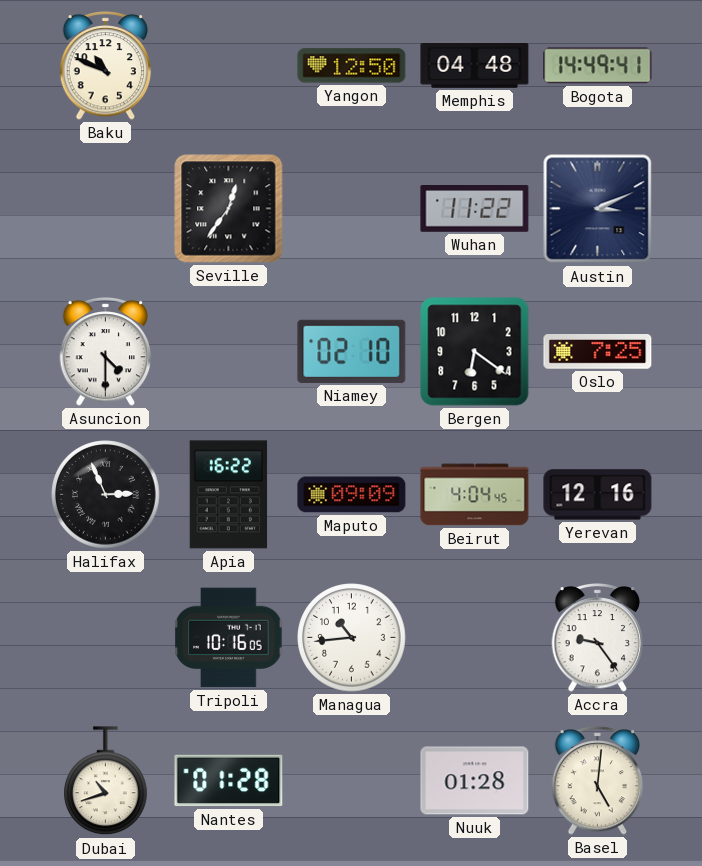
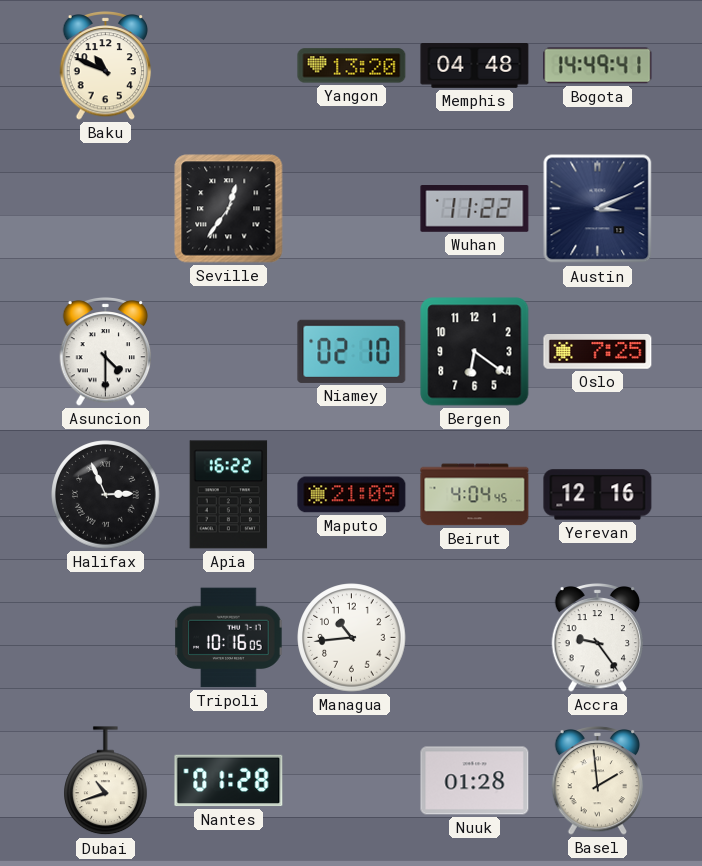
Yangon: 12:50 -> 13:20 (352, 66)
Maputo: 09:09 -> 21:09 (352, 495)
Basel: 5:01 -> 1:59 (598, 781)
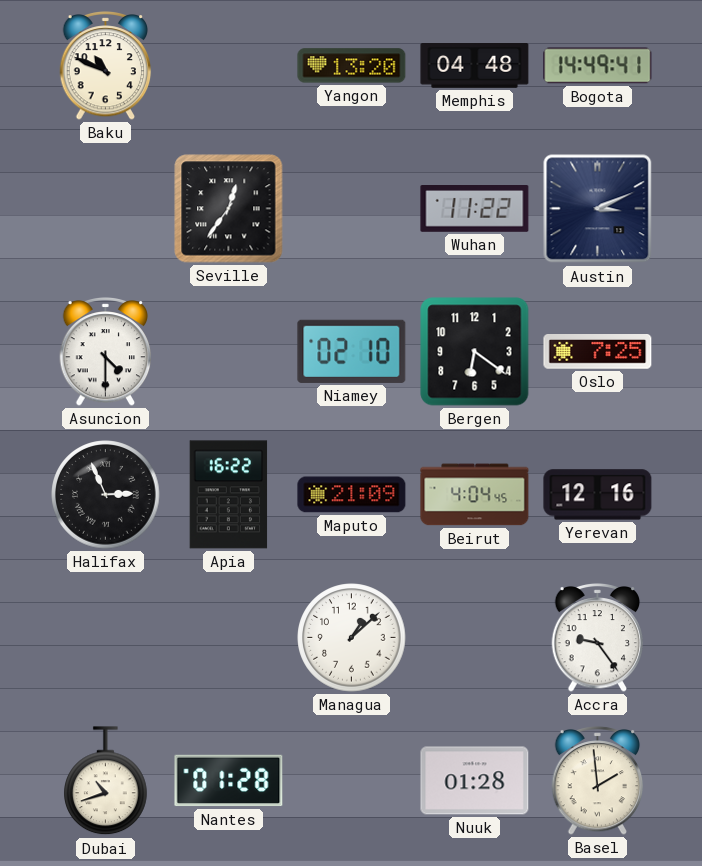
Tripoli: 10:16 -> none (229, 638)
Managua: 10:44 -> 1:08 (352, 638)
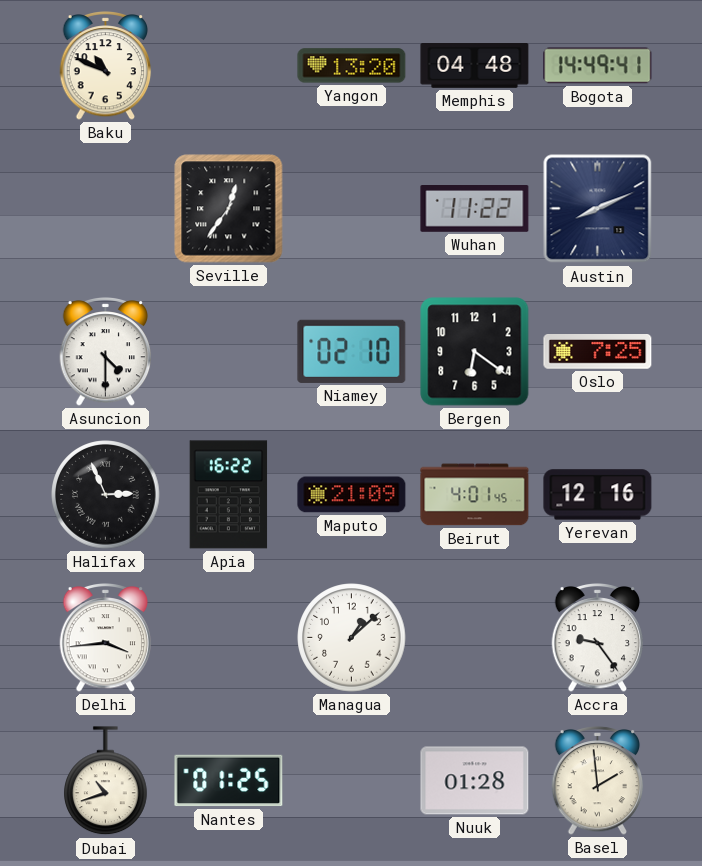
Austin: 3:11 -> 8:11 (598, 209)
Beirut: 4:04 -> 4:01 (475, 495)
Delhi: none -> 3:44 (106, 638)
Nantes: 01:28 -> 01:25 (229, 781)
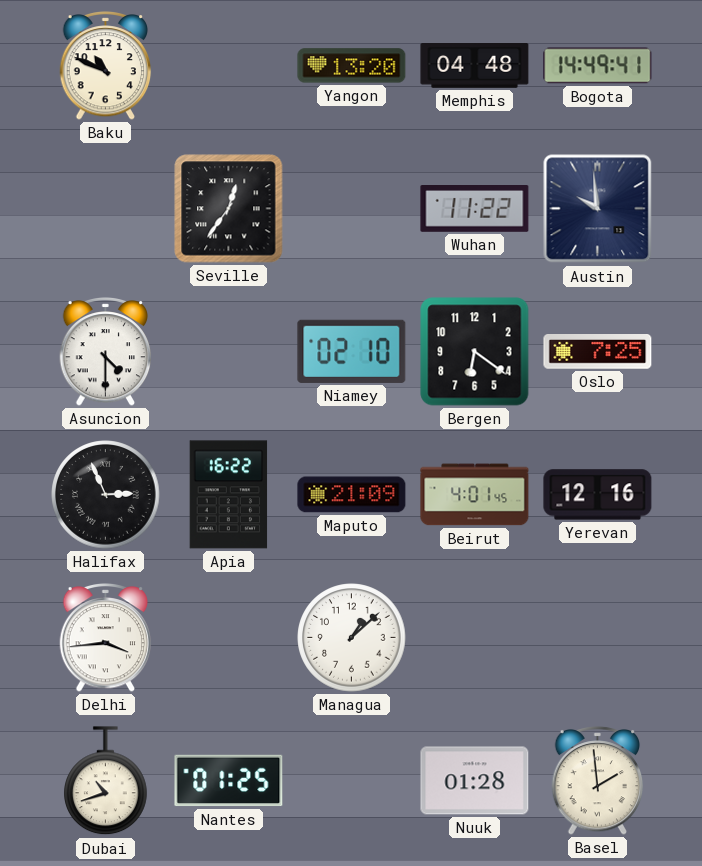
Austin: 8:11 -> 9:59 (598, 209)
Accra: 9:24 -> none (598, 638)
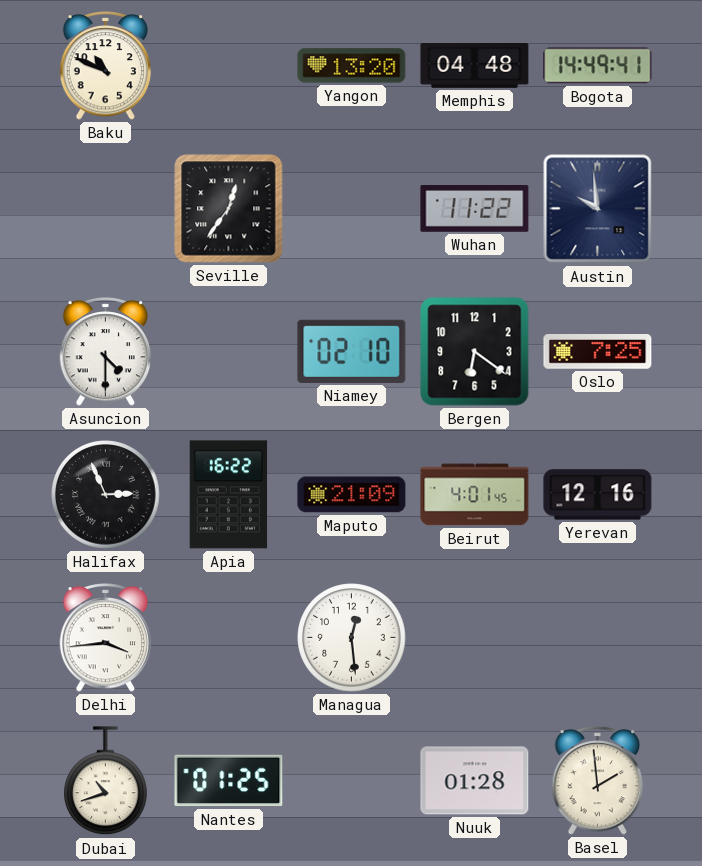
Managua: 1:08 -> 12:29 (352, 638)
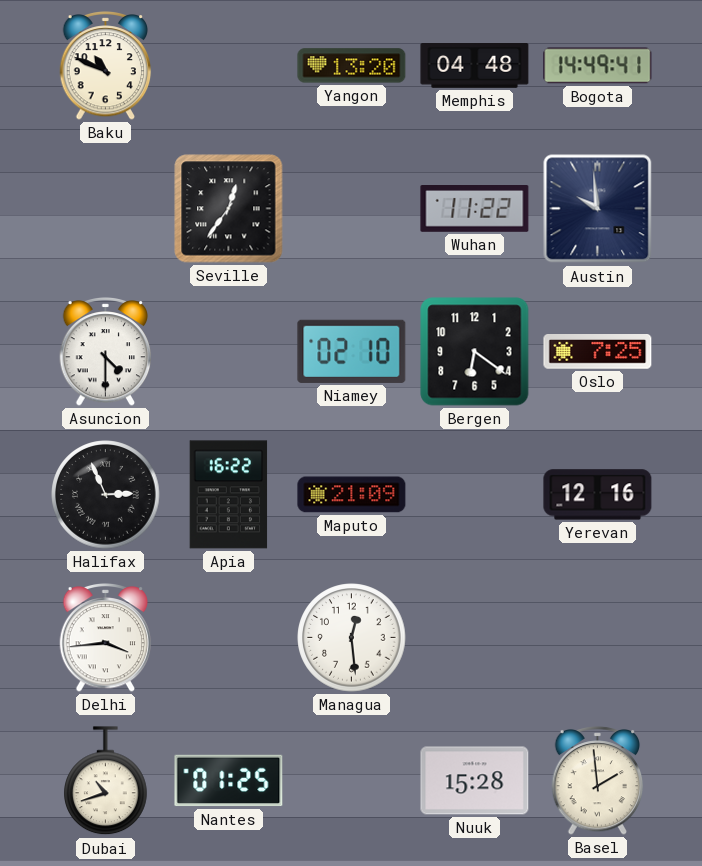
Beirut: 4:01 -> none (475, 495)
Nuuk: 01:28 -> 15:28 (475, 781)
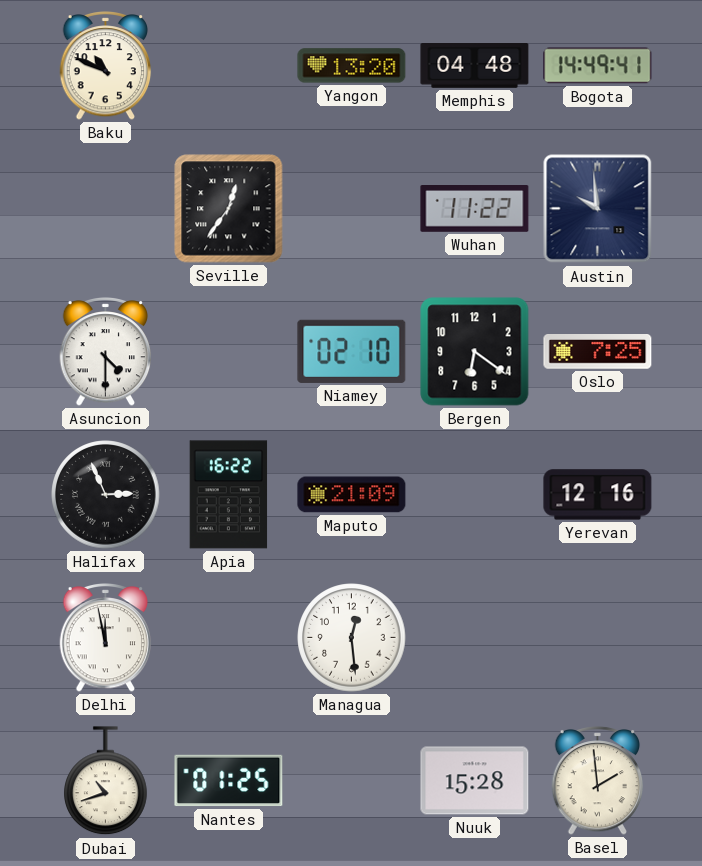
Delhi: 3:44 -> 11:58 (106, 638)
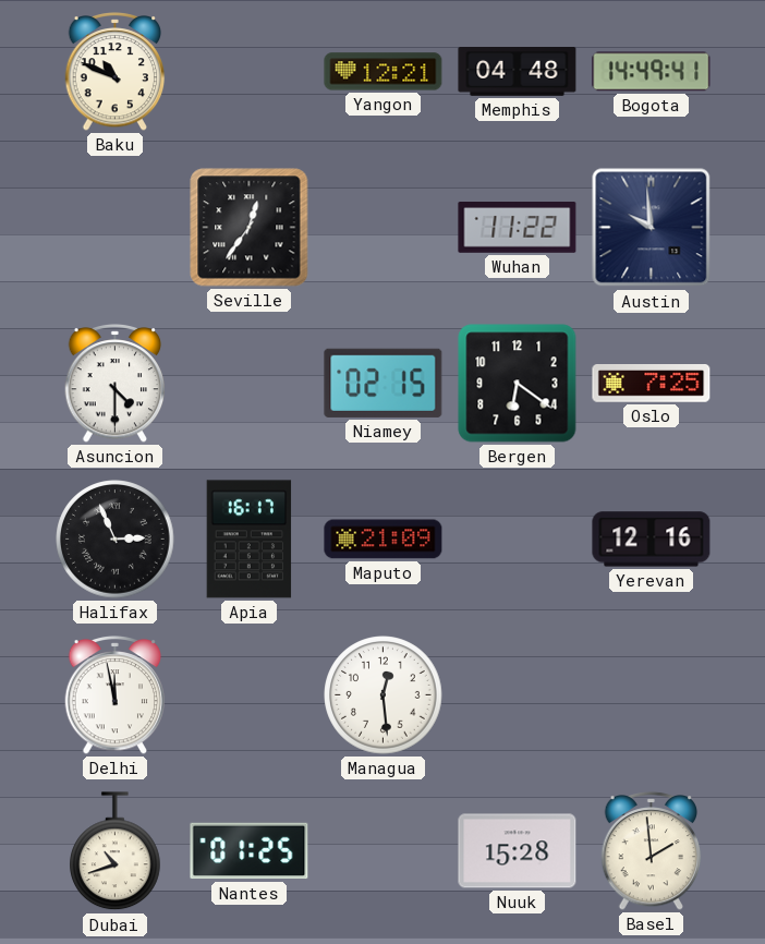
Yangon: 13:20 -> 12:21 (384, 72)
Niamey: 02:10 -> 02:15 (384, 383)
Apia: 16:22 -> 16:17 (250, 540)
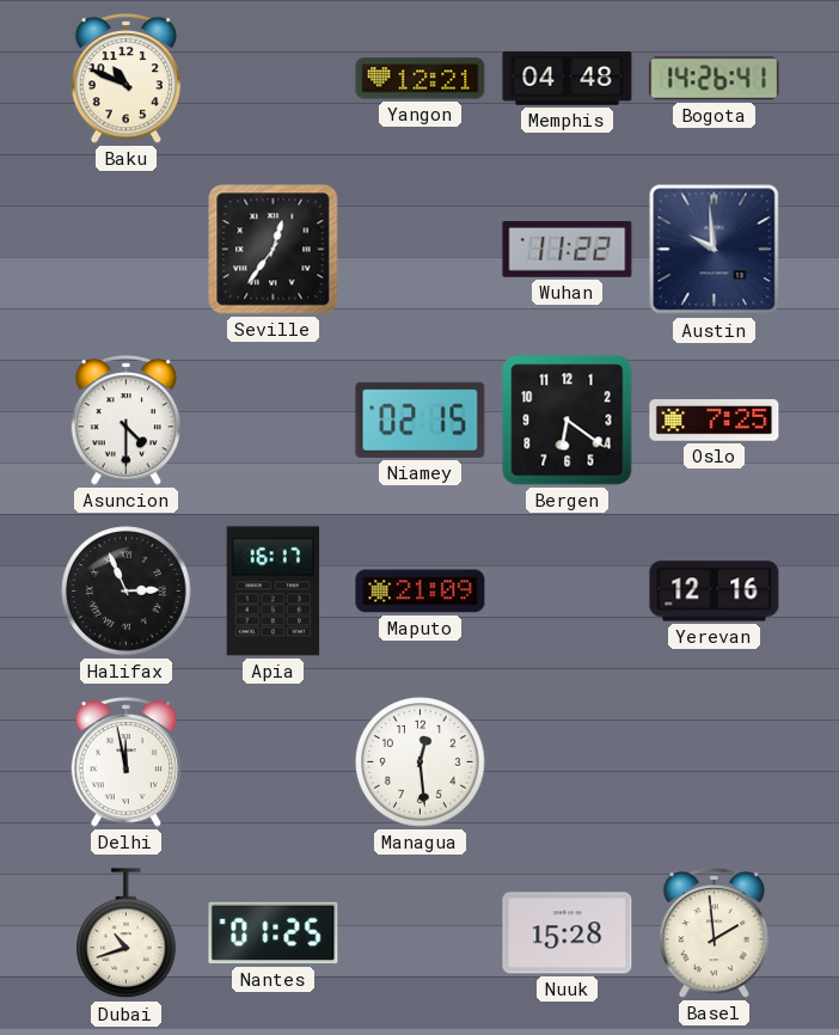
Bogota: 14:49 -> 14:26 (715, 79)
